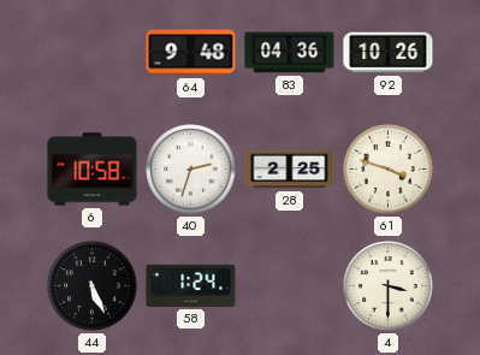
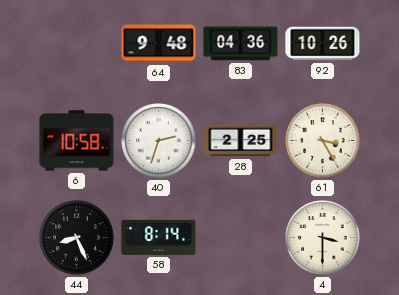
61: 3:48 -> 3:25 (323, 141)
44: 5:26 -> 8:26 (77, 238)
58: 1:24 -> 8:14 (159, 237)
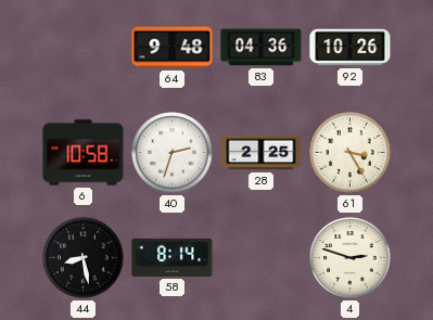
44: 8:26 -> 8:28 (84, 258)
4: 3:30 -> 2:48 (351, 258)
